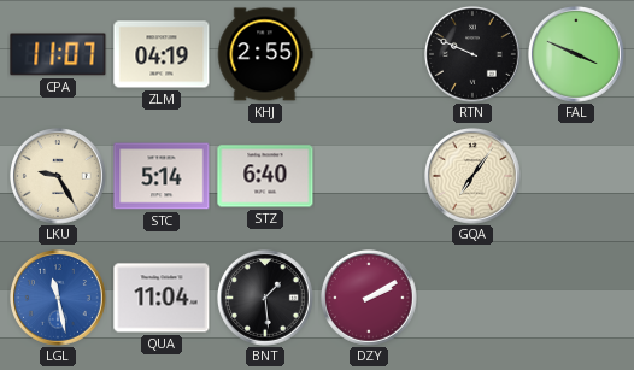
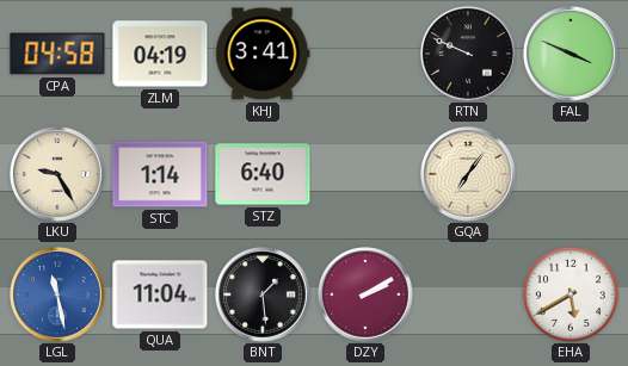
CPA: 11:07 -> 04:58 (57, 54)
KHJ: 2:55 -> 3:41 (263, 54)
STC: 5:14 -> 1:14 (160, 174)
EHA: none -> 5:40 (571, 294)
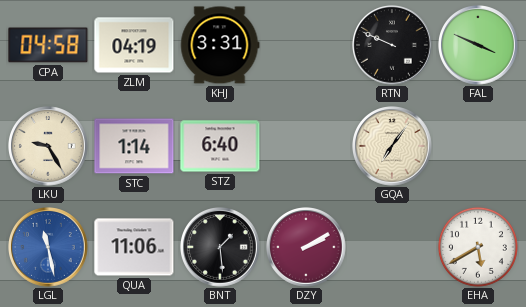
KHJ: 3:41 -> 3:31 (220, 45)
QUA: 11:04 -> 11:06 (134, 247)
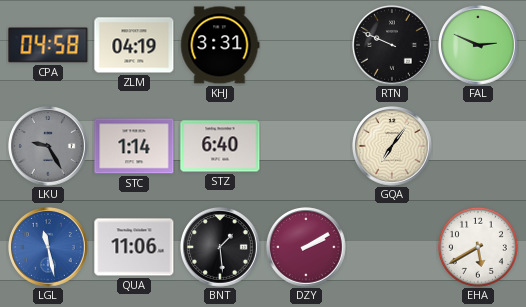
FAL: 3:49 -> 2:49 (478, 45)
LKU dial: cream -> grey (48, 146)
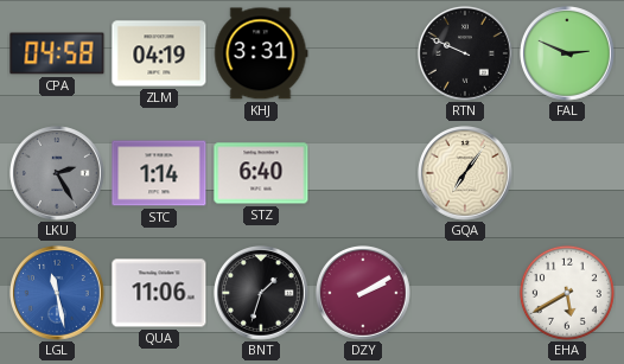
LKU: 9:25 -> 2:25 (57, 173)
BNT: 1:29 -> 1:33 (261, 293)
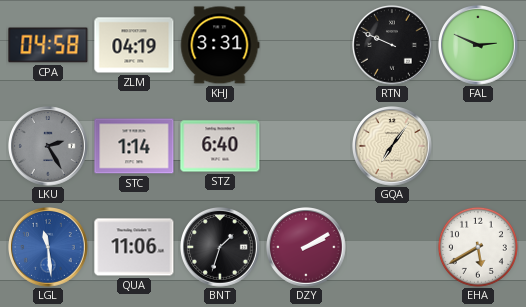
LGL: 11:28 -> 11:29 (48, 247)
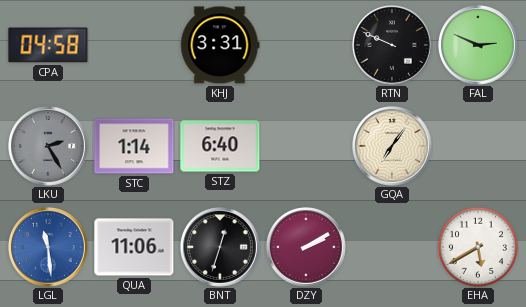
ZLM: 04:19 -> none (134, 45)
BNT: 1:33 -> 12:33 (220, 247)
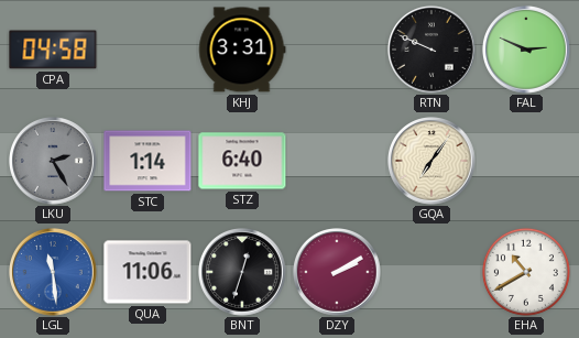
EHA: 5:40 -> 10:40 (526, 272)
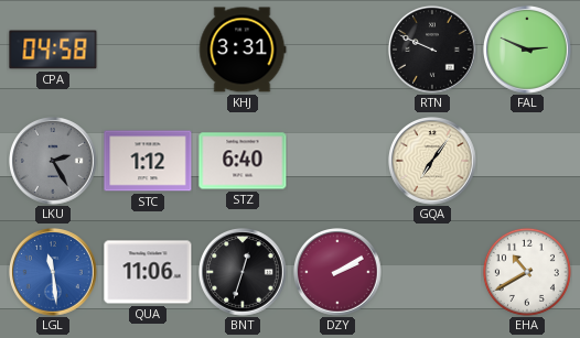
STC: 1:14 -> 1:12 (148, 161)
